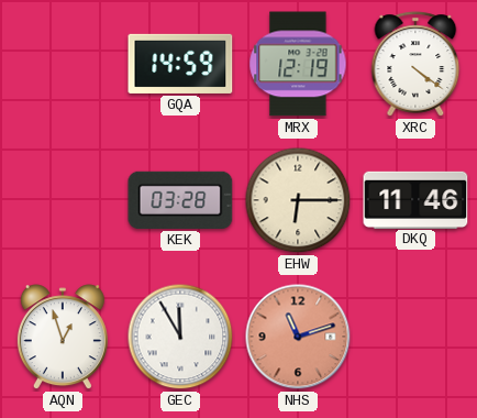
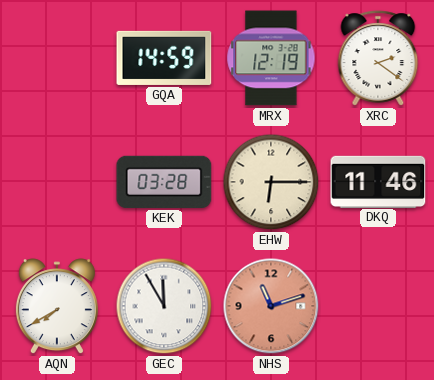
XRC: 4:21 -> 2:21 (378, 58)
AQN: 12:57 -> 7:40 (57, 307)
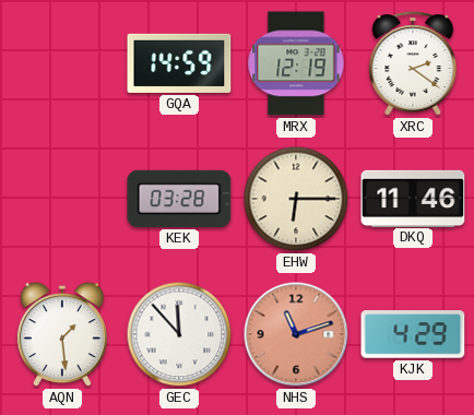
AQN: 7:40 -> 1:29 (62, 335)
GEC: 11:55 -> 11:53 (179, 334)
KJK: none -> 4:29 (413, 334)
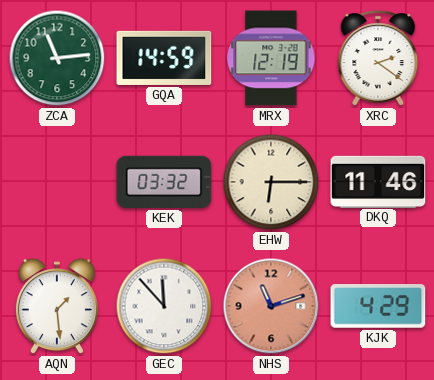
ZCA: none -> 11:14 (57, 58)
KEK: 03:28 -> 03:32 (164, 182)
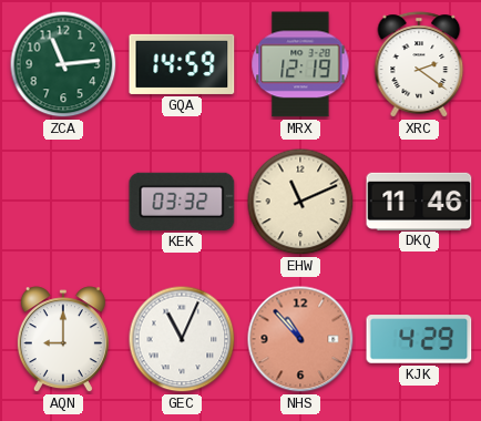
EHW: 6:15 -> 11:11 (300, 202)
AQN: 1:29 -> 9:00 (63, 340)
GEC: 11:53 -> 11:04 (182, 339)
NHS: 11:12 -> 10:53 (300, 339)
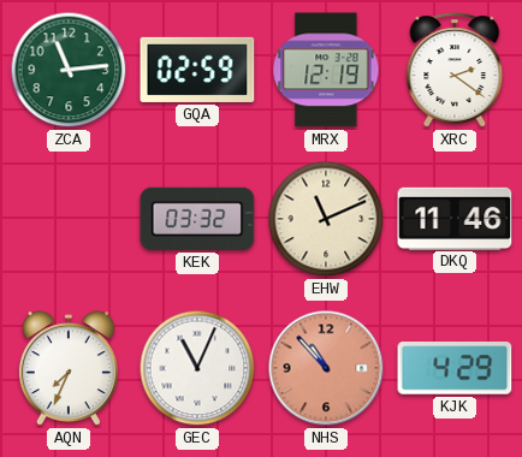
GQA: 14:59 -> 02:59 (197, 70)
AQN: 9:00 -> 7:34 (69, 369)
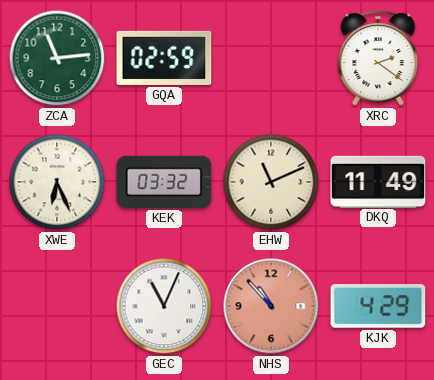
MRX: 12:19 -> none (326, 70)
XWE: none -> 6:26 (57, 182)
DKQ: 11:46 -> 11:49 (378, 181)
AQN: 7:34 -> none (69, 369)
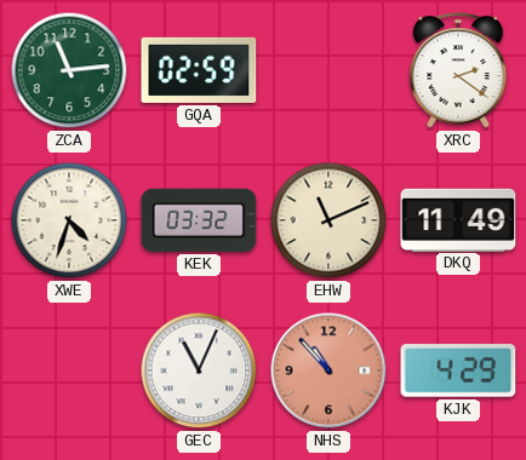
XWE: 6:26 -> 4:33 (69, 220)
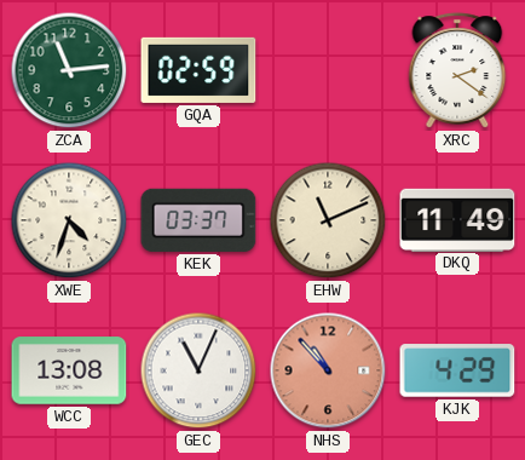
KEK: 03:32 -> 03:37 (198, 220)
WCC: none -> 13:08 (69, 370)
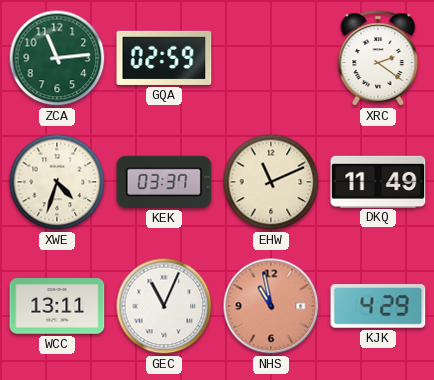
WCC: 13:08 -> 13:11 (57, 306)
NHS: 10:53 -> 10:58 (271, 306)
